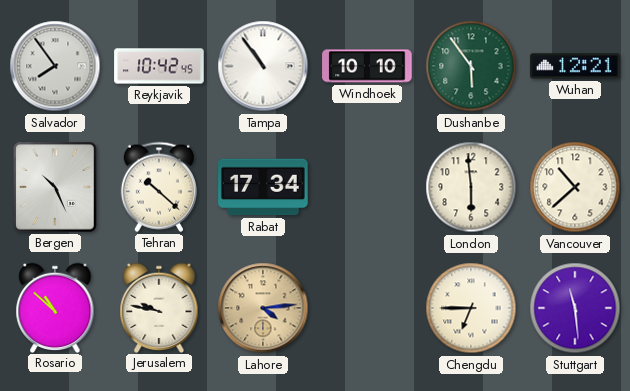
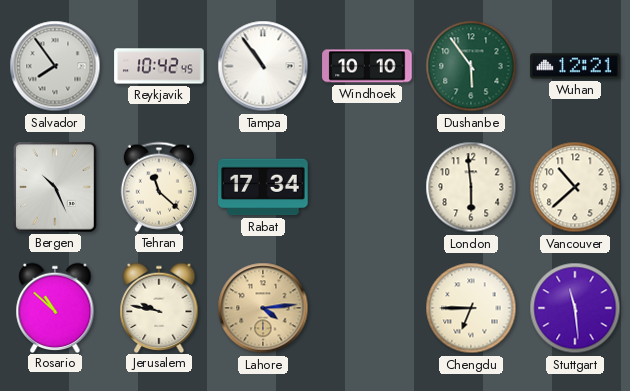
Tehran: 10:22 -> 11:22 (159, 187)
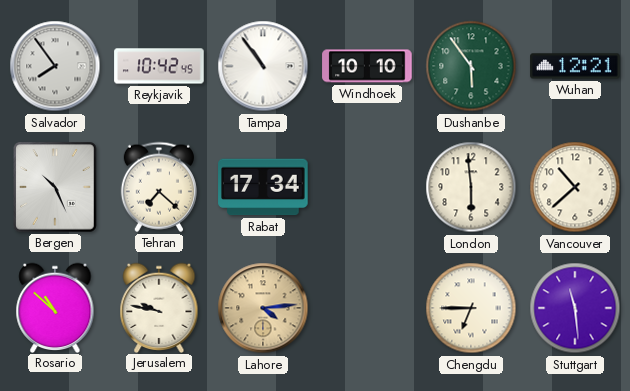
Tehran: 11:22 -> 7:22 (159, 187)
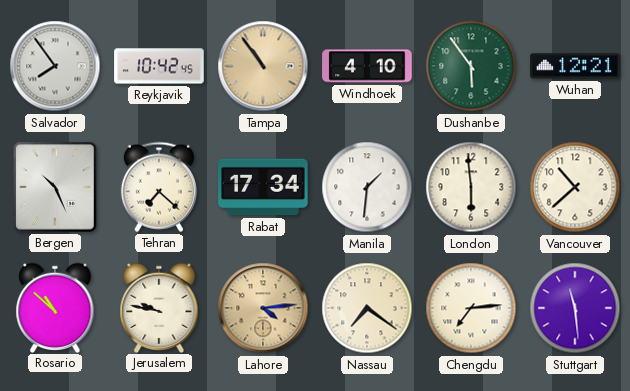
Tampa dial: white -> champagne (263, 66)
Windhoek: 10:10 -> 4:10 (367, 66)
Manila: none -> 1:31 (367, 187)
Nassau: none -> 7:21 (367, 308)
Chengdu: 6:45 -> 7:14 (471, 308)
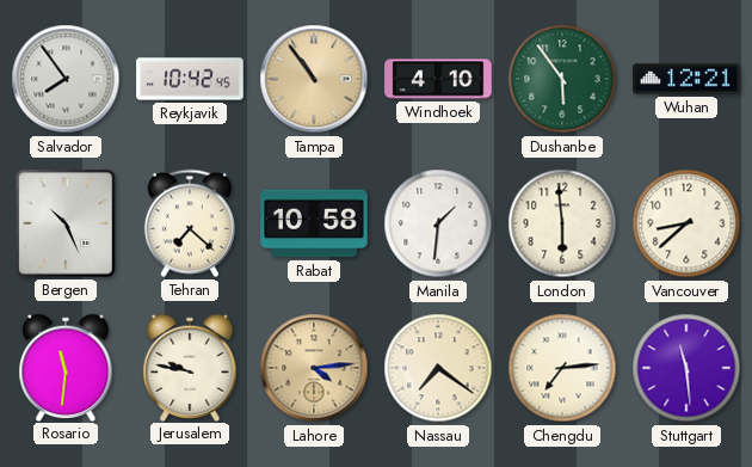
Rabat: 17:34 -> 10:58 (314, 223)
Vancouver: 10:38 -> 8:38 (686, 223)
Rosario: 10:52 -> 11:31 (66, 367)
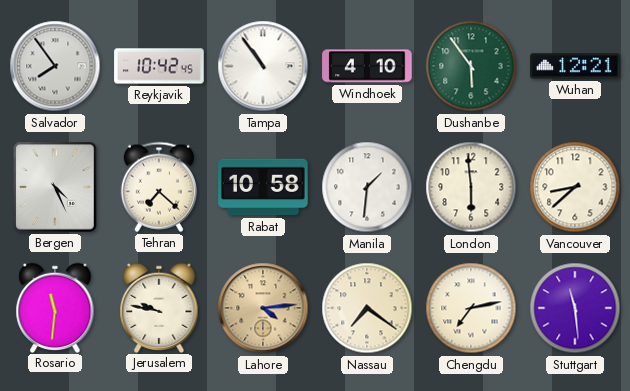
Tampa dial: champagne -> white (263, 66)
Bergen: 10:26 -> 4:26 (55, 187)
Chengdu: 7:14 -> 7:13 (471, 308)
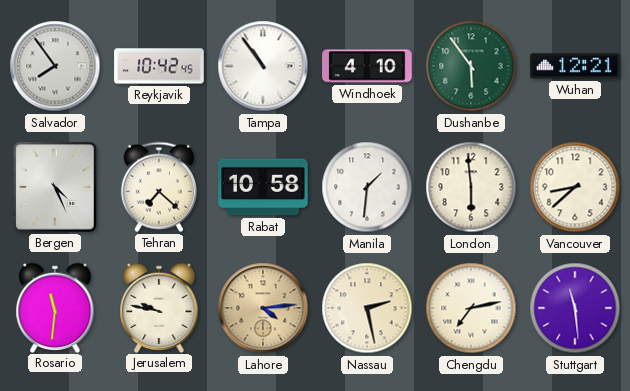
Nassau: 7:21 -> 2:28 (367, 308)
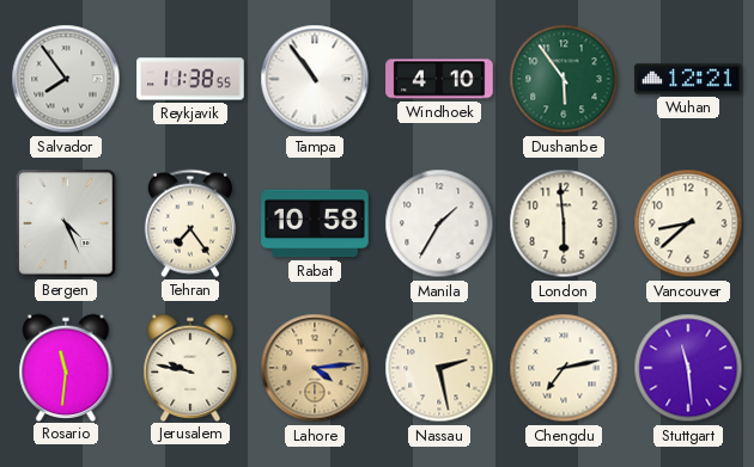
Reykjavik: 10:42 -> 11:38 (190, 79)
Tehran: 7:22 -> 7:24 (190, 223)
Manila: 1:31 -> 1:35 (439, 223)
